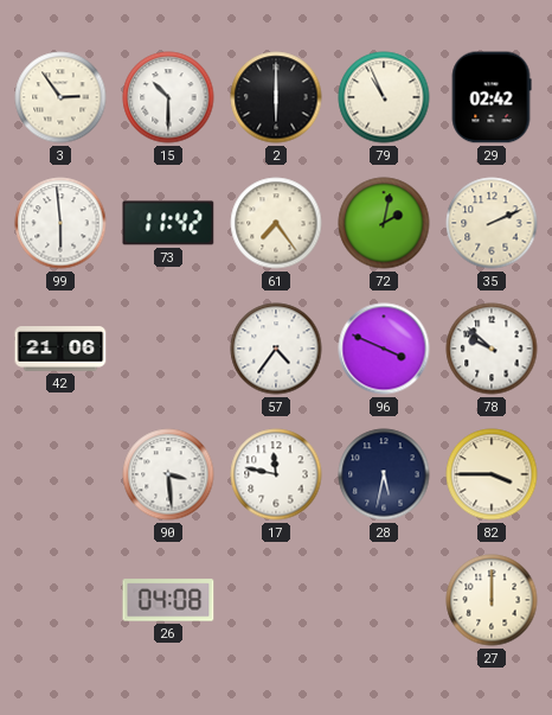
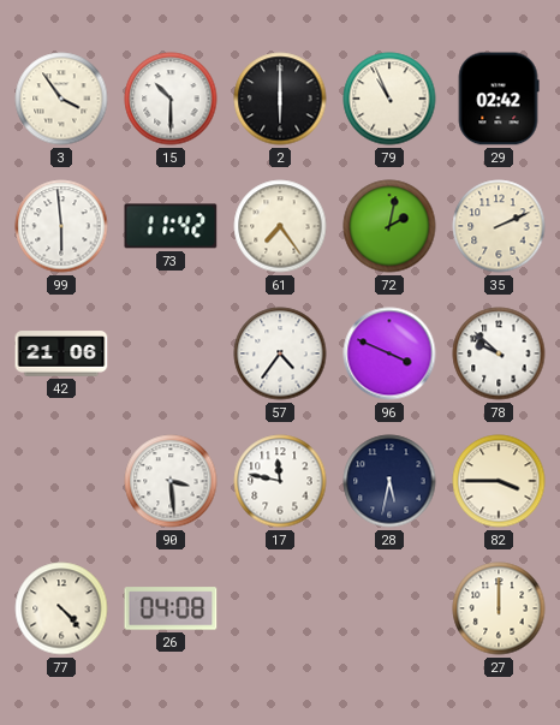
3: 2:54 -> 3:54 (61, 99)
77: none -> 4:23 (61, 608)
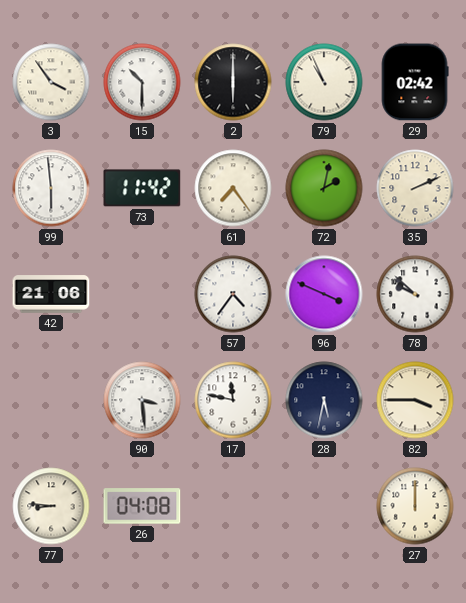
77: 4:23 -> 8:46 (51, 506)
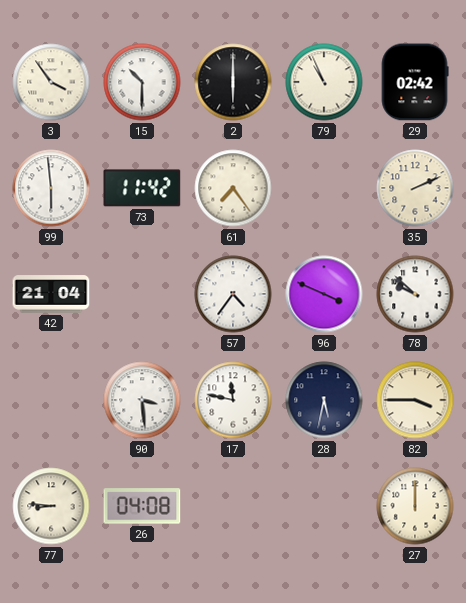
72: 2:02 -> none (324, 188)
42: 21:06 -> 21:04 (51, 294)
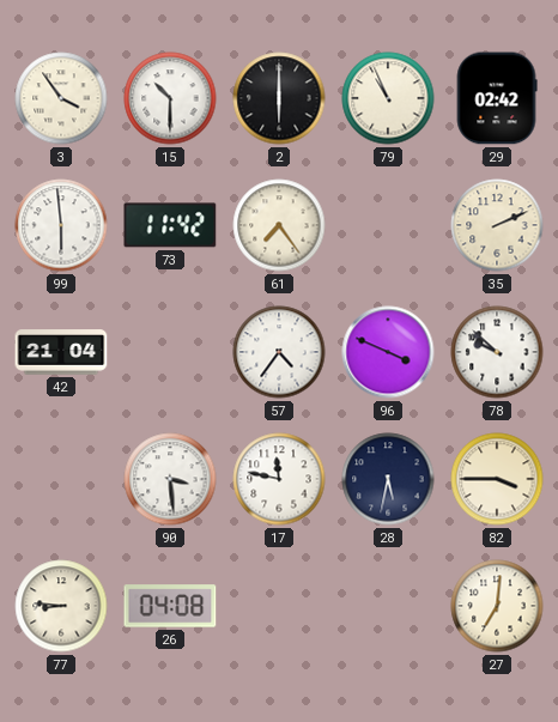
27: 12:00 -> 7:01 (497, 606)
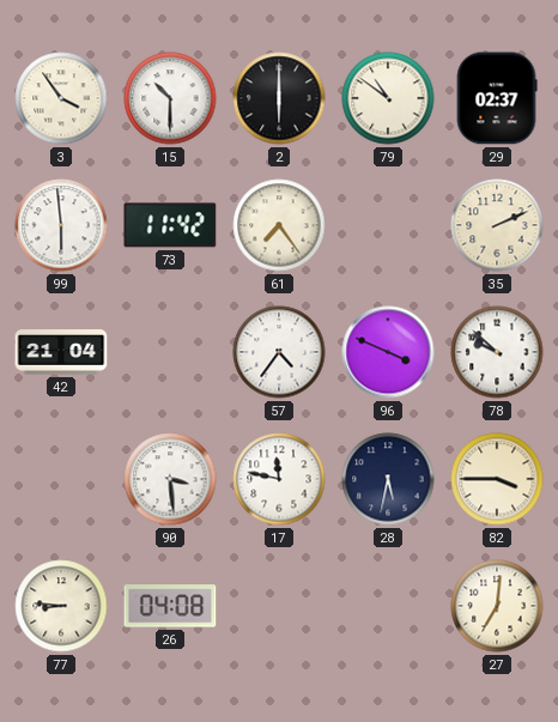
79: 10:56 -> 10:51 (388, 98)
29: 02:42 -> 02:37 (497, 98)
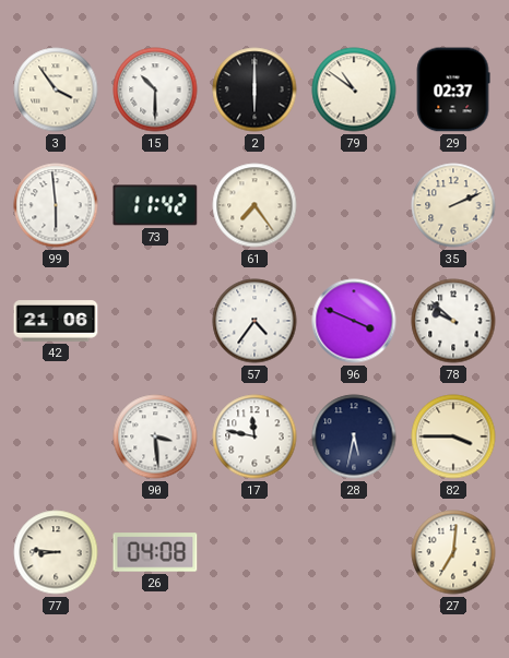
42: 21:04 -> 21:06 (56, 321)
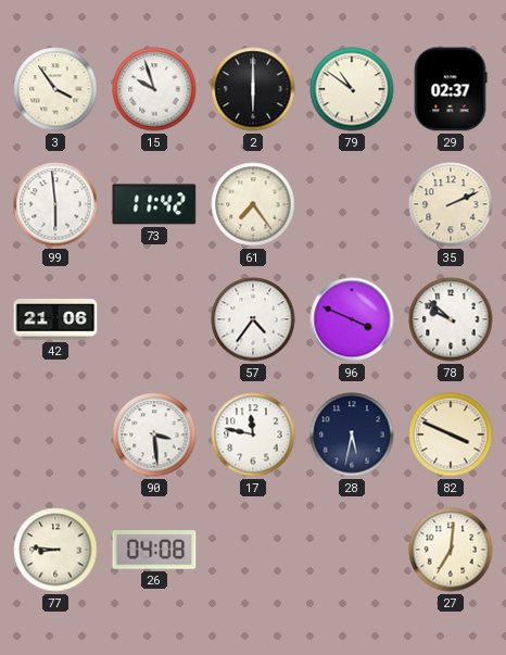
15: 10:30 -> 9:57 (154, 89)
82: 3:45 -> 3:49 (451, 434)
